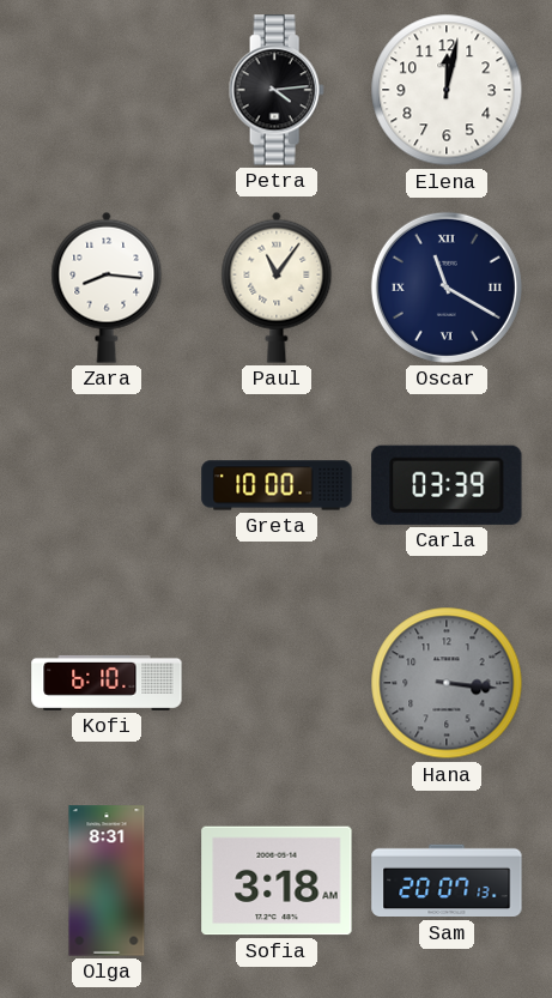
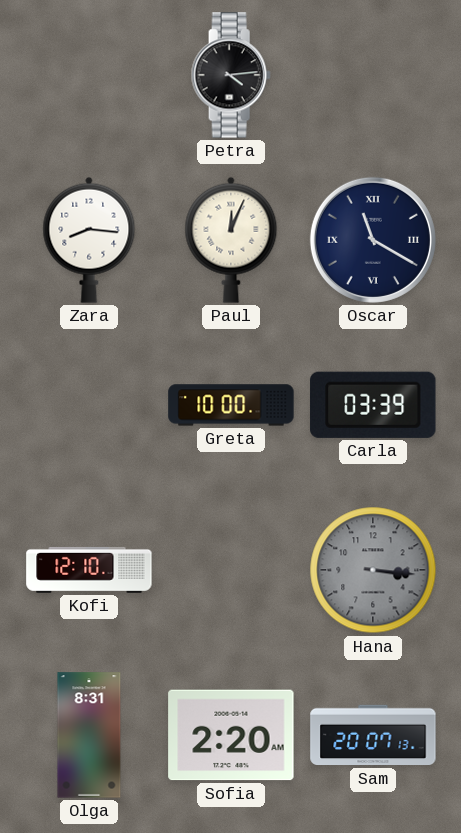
Elena: 12:02 -> none (447, 90)
Paul: 11:06 -> 12:04 (231, 240)
Kofi: 6:10 -> 12:10 (89, 570)
Sofia: 3:18 -> 2:20 (231, 735)
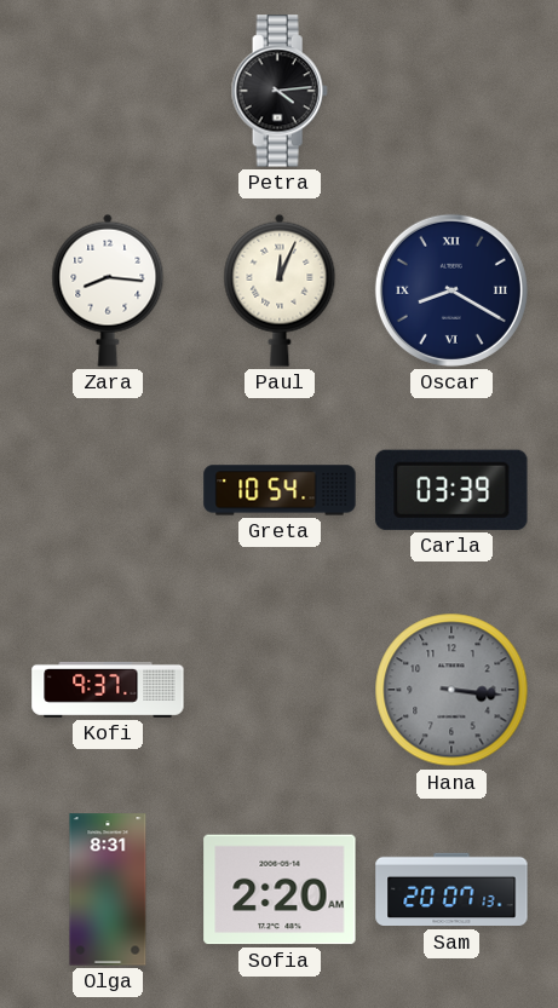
Oscar: 11:20 -> 8:20 (451, 290)
Greta: 10:00 -> 10:54 (280, 490)
Kofi: 12:10 -> 9:37 (108, 690)
